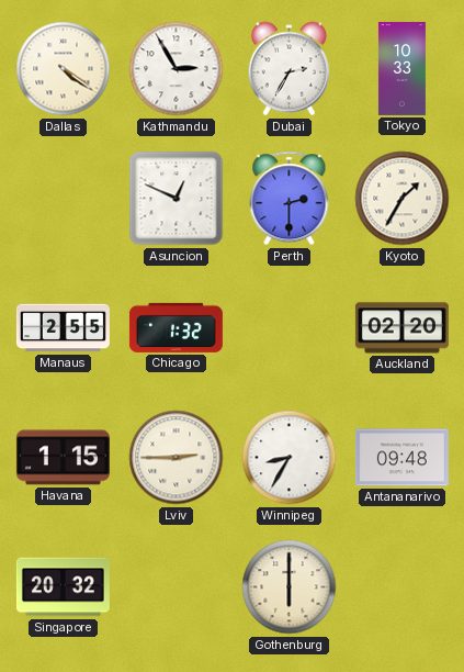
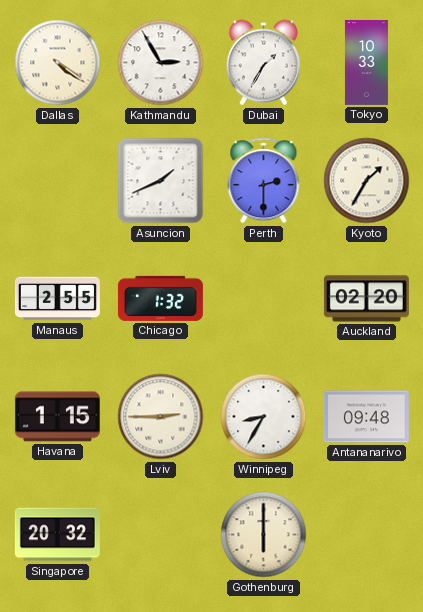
Dubai: 2:35 -> 1:35 (263, 63)
Asuncion: 12:49 -> 1:41 (161, 181)
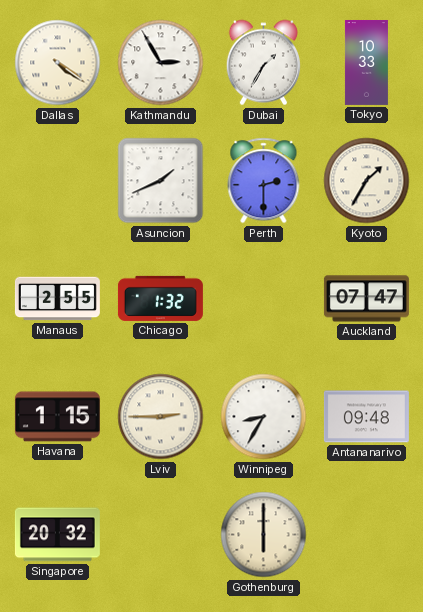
Auckland: 02:20 -> 07:47 (366, 299)
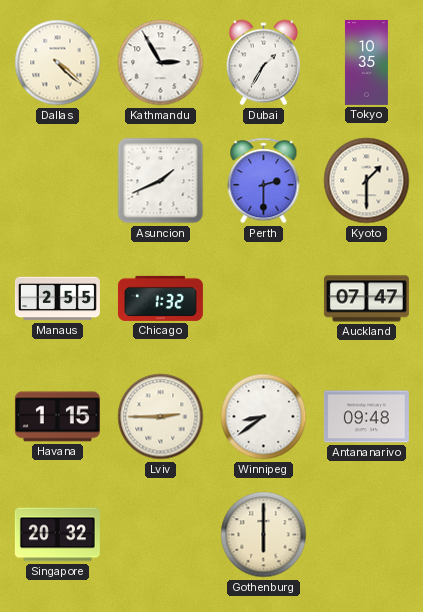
Dallas: 4:21 -> 4:22 (58, 63)
Tokyo: 10:33 -> 10:35 (366, 62)
Kyoto: 1:35 -> 1:30 (367, 181)
Winnipeg: 8:35 -> 8:39 (264, 417)
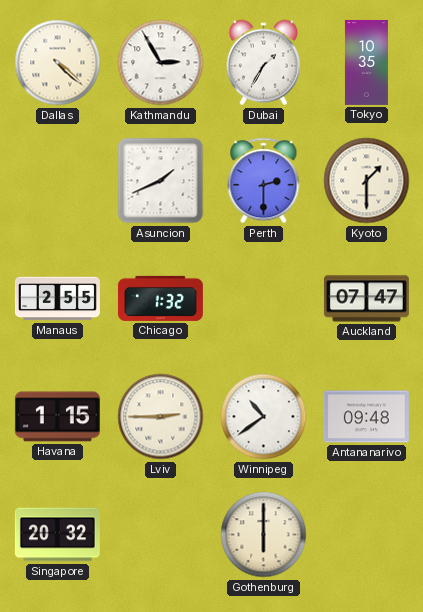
Winnipeg: 8:39 -> 10:39 (264, 417)
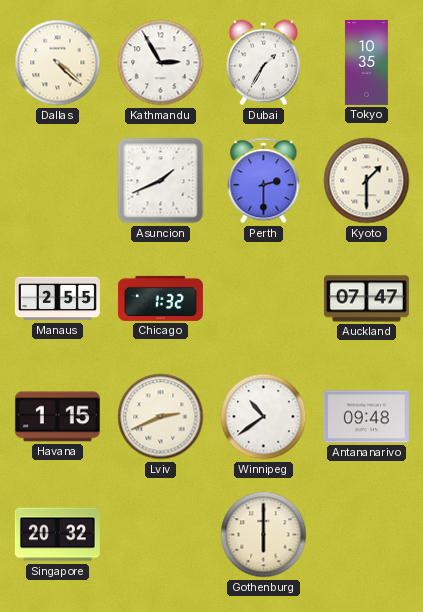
Lviv: 2:45 -> 2:41 (161, 417)
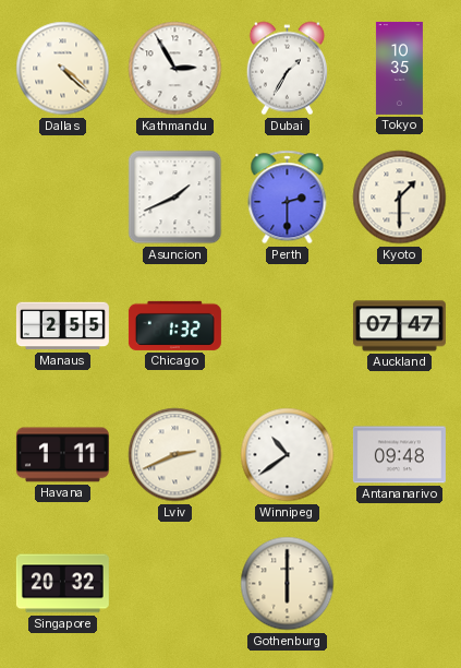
Havana: 1:15 -> 1:11 (62, 455)
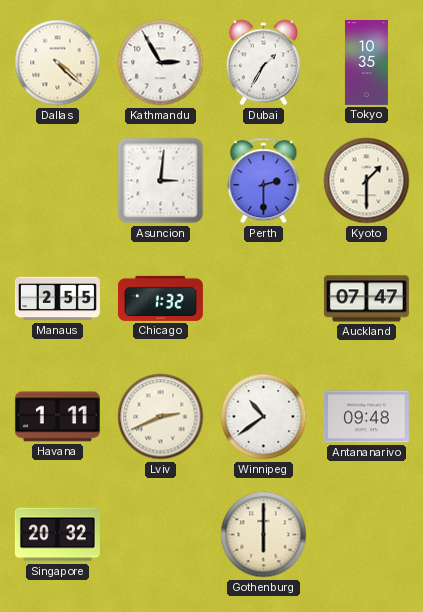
Asuncion: 1:41 -> 3:01 (161, 181)
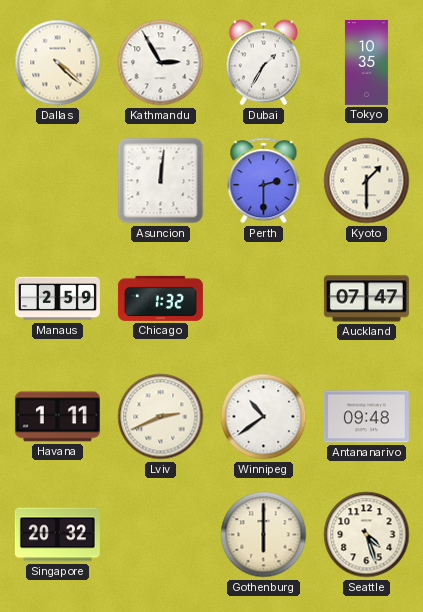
Asuncion: 3:01 -> 12:01 (161, 181)
Manaus: 2:55 -> 2:59 (57, 299)
Seattle: none -> 4:27 (367, 535)
